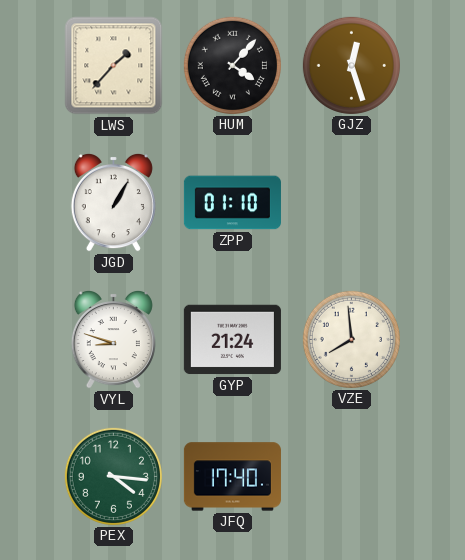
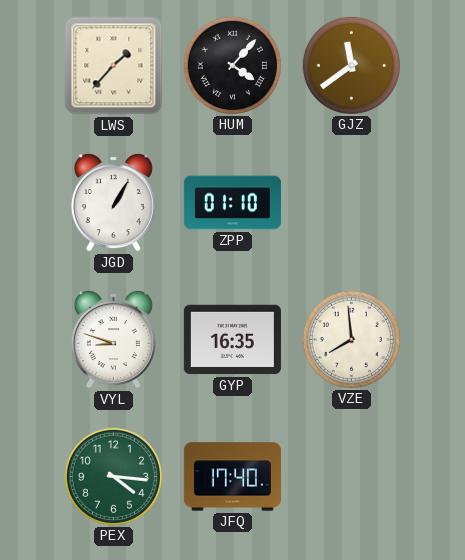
GJZ: 12:27 -> 11:39 (351, 65)
GYP: 21:24 -> 16:35 (232, 340)
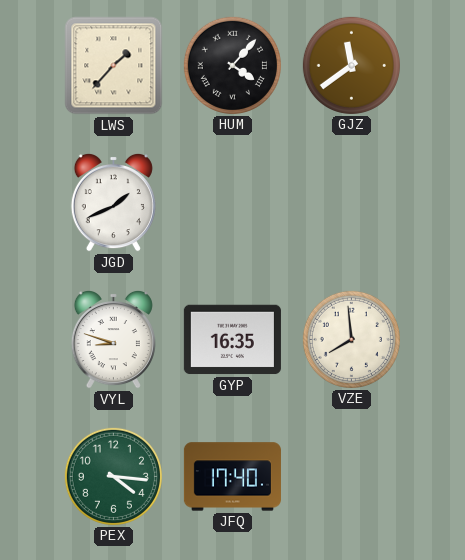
JGD: 1:05 -> 1:41 (113, 202)
ZPP: 01:10 -> none (232, 203)
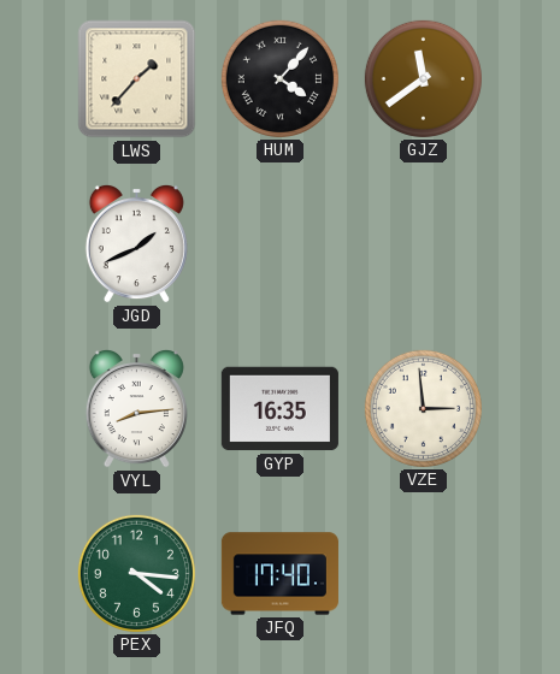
VYL: 8:48 -> 8:14 (136, 408)
VZE: 7:59 -> 2:59 (423, 408)
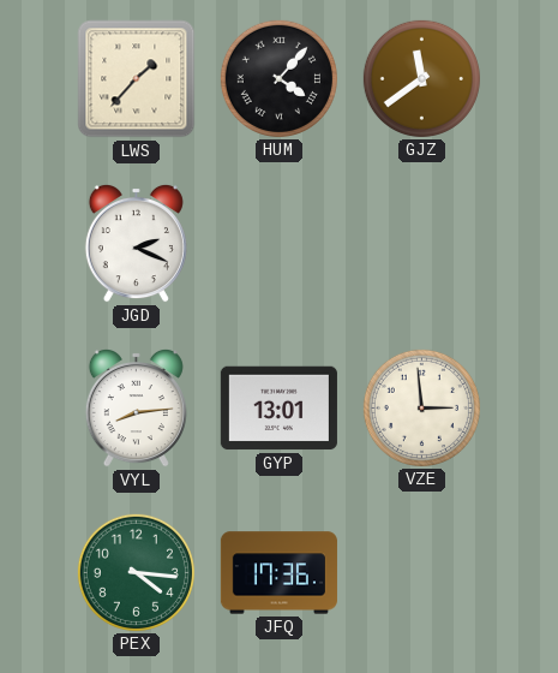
JGD: 1:41 -> 2:19 (136, 243)
GYP: 16:35 -> 13:01 (278, 409)
JFQ: 17:40 -> 17:36 (278, 573)
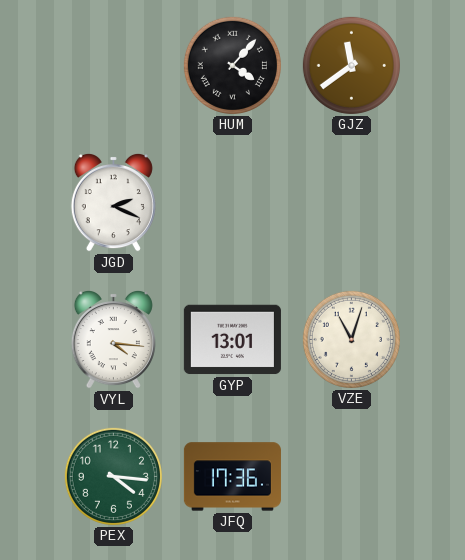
LWS: 1:37 -> none (137, 79)
VYL: 8:14 -> 4:16 (113, 339)
VZE: 2:59 -> 11:03 (351, 339)
